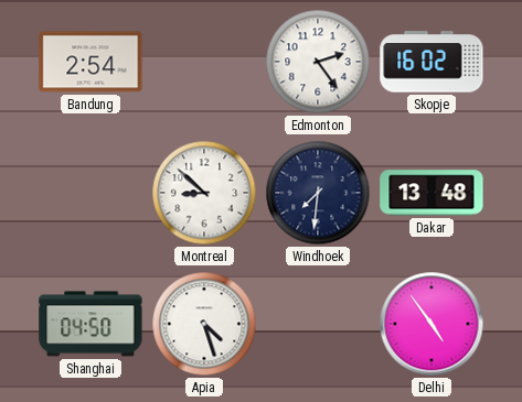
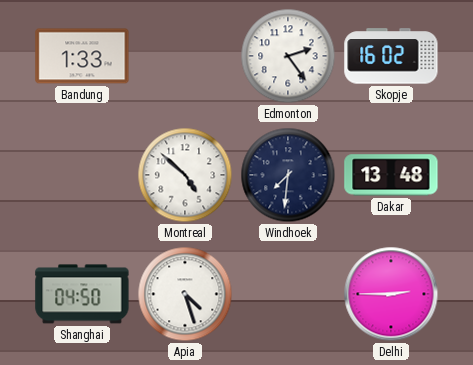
Bandung: 2:54 -> 1:33 (82, 56)
Montreal: 8:52 -> 4:52 (185, 175)
Delhi: 4:54 -> 2:45 (391, 294)
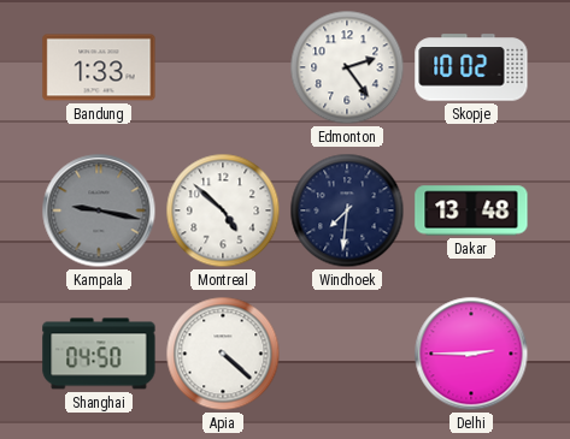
Skopje: 16:02 -> 10:02 (471, 67)
Kampala: none -> 9:17 (99, 210)
Apia: 4:27 -> 4:22 (223, 354)
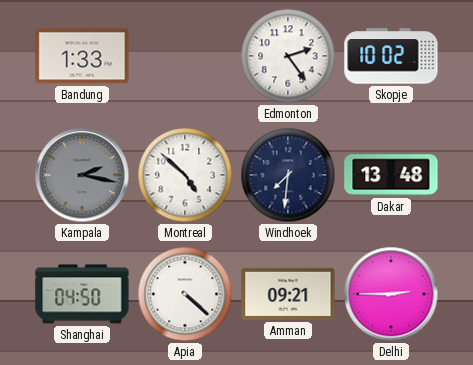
Kampala: 9:17 -> 2:17 (82, 175)
Amman: none -> 09:21 (288, 294)
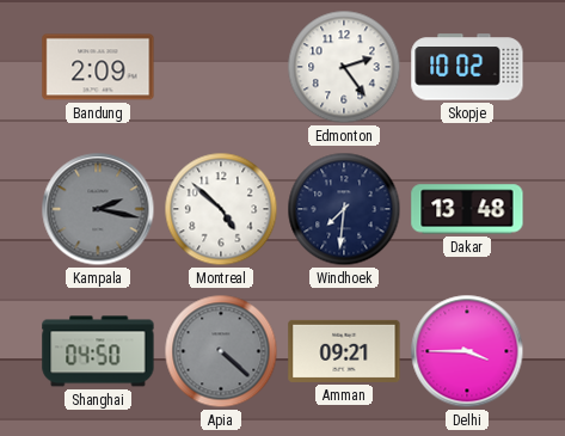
Bandung: 1:33 -> 2:09 (98, 67)
Apia dial: white -> grey (221, 351)
Delhi: 2:45 -> 3:45 (467, 351)
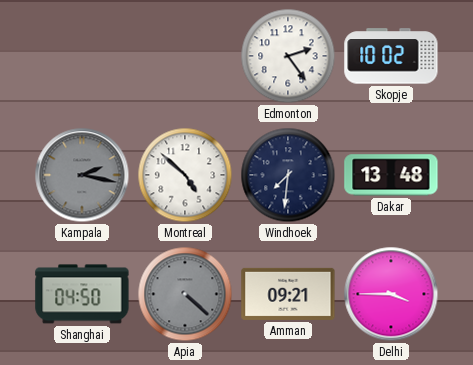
Bandung: 2:09 -> none (98, 67)
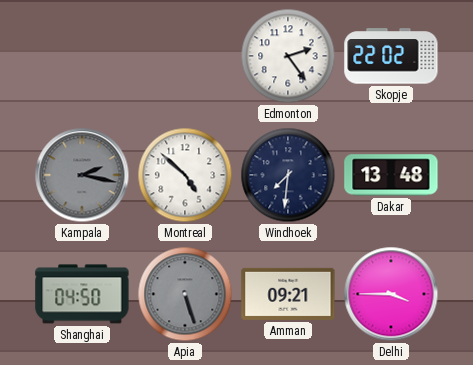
Skopje: 10:02 -> 22:02 (391, 56)
Apia: 4:22 -> 5:27 (185, 294)
